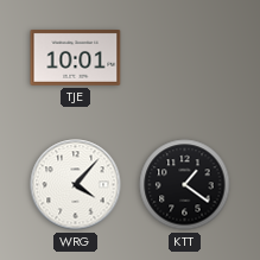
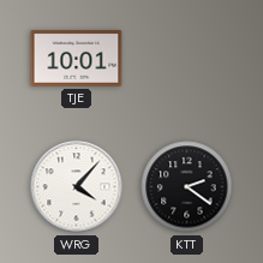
KTT: 1:21 -> 2:21 (187, 187)
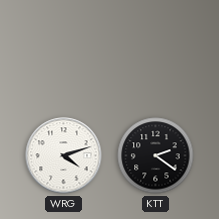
TJE: 10:01 -> none (77, 58)
WRG: 4:07 -> 4:12 (64, 156)
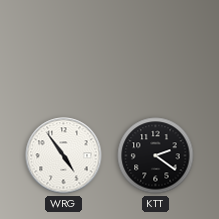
WRG: 4:12 -> 4:54 (64, 156)
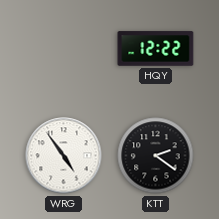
HQY: none -> 12:22 (156, 49)
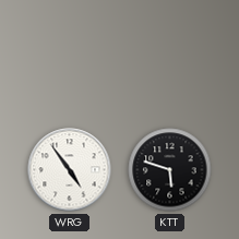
HQY: 12:22 -> none (156, 49)
KTT: 2:21 -> 5:48 (170, 170)
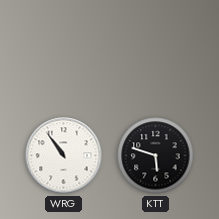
WRG: 4:54 -> 10:54 (64, 156)
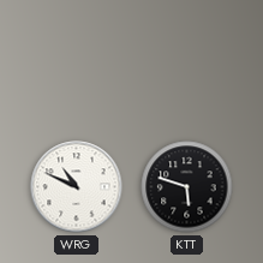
WRG: 10:54 -> 10:49 (77, 187)
